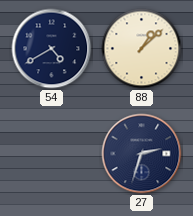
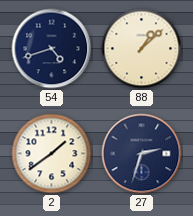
54: 4:40 -> 4:42 (52, 49)
2: none -> 1:39 (52, 154)
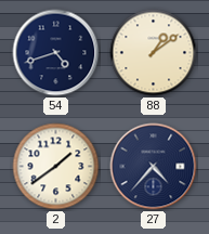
88: 1:08 -> 1:09 (154, 53)
27: 2:33 -> 4:37 (154, 167)
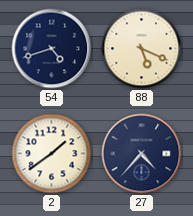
88: 1:09 -> 5:19 (142, 49)
